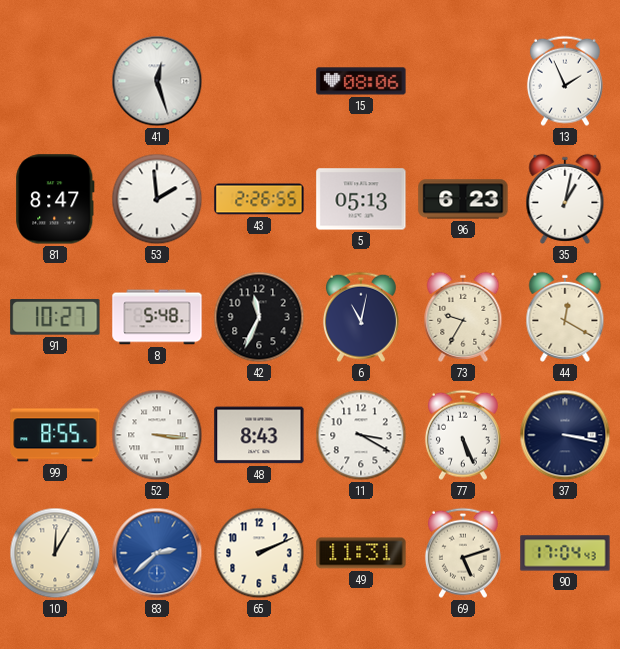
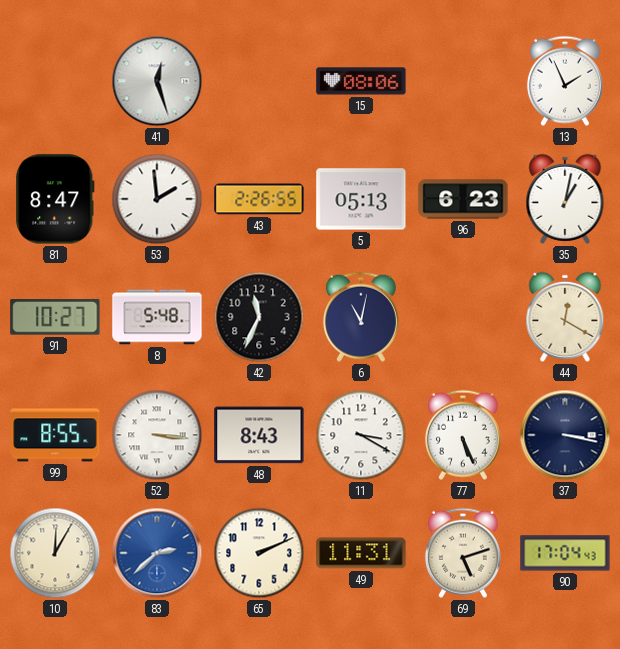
73: 9:35 -> none (463, 317)
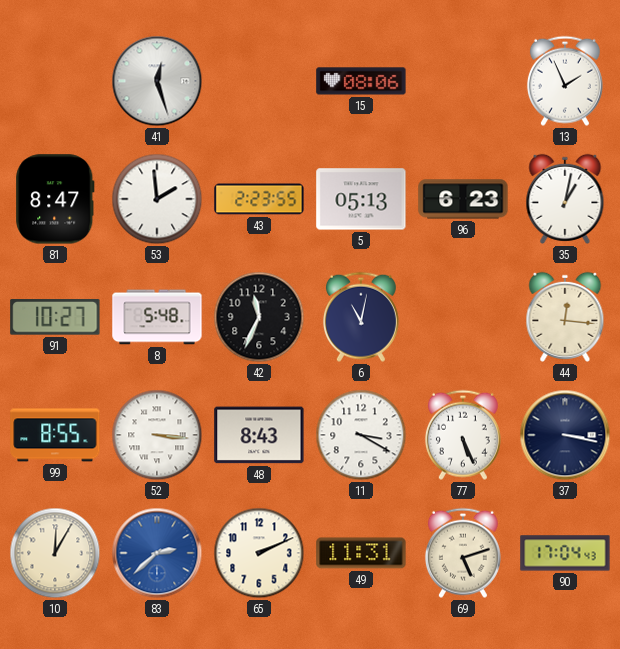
43: 2:26 -> 2:23 (259, 199)
44: 12:20 -> 12:16 (565, 317)
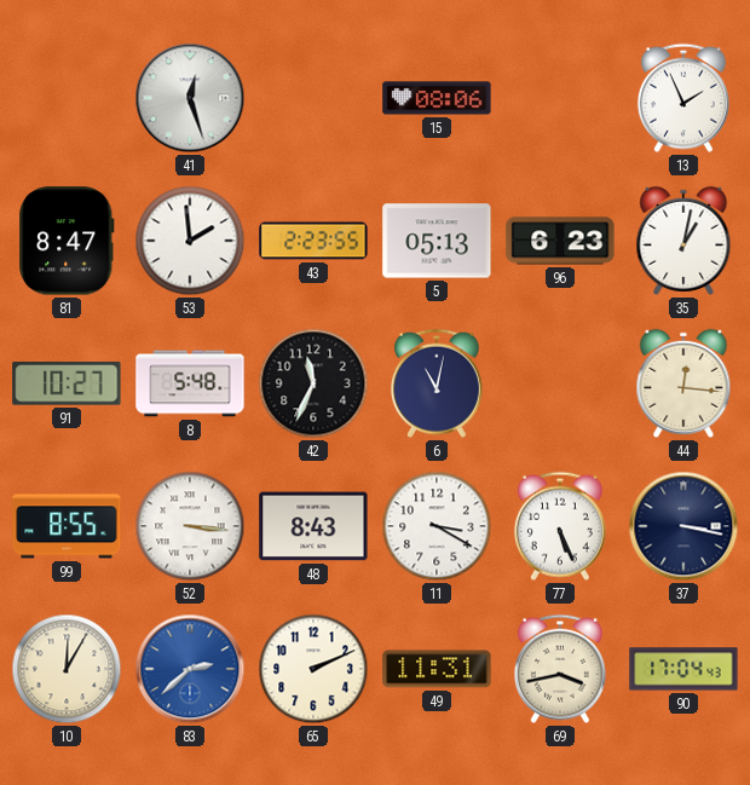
69: 5:12 -> 3:43 (560, 669)
